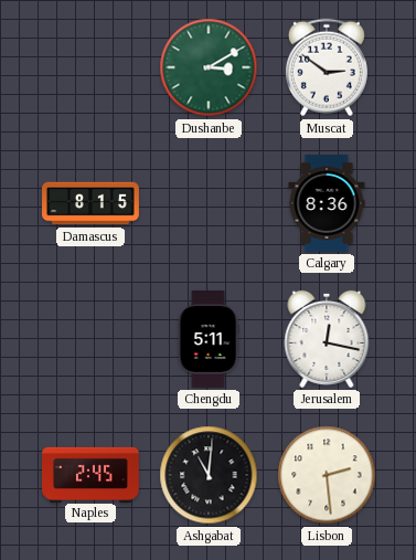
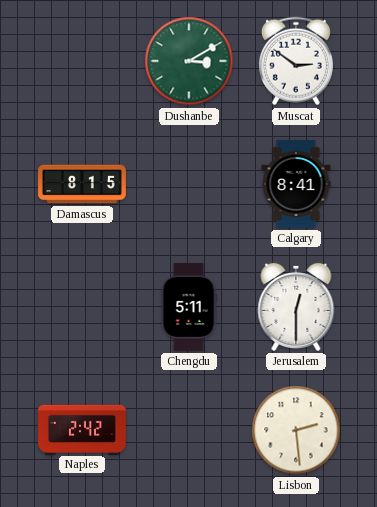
Calgary: 8:36 -> 8:41 (296, 185)
Jerusalem: 12:17 -> 12:30 (296, 307)
Naples: 2:45 -> 2:42 (83, 429)
Ashgabat: 11:01 -> none (209, 475)
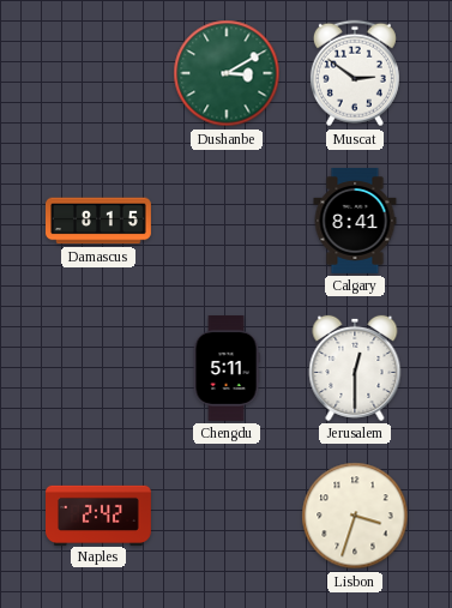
Lisbon: 2:29 -> 3:33 (355, 516)
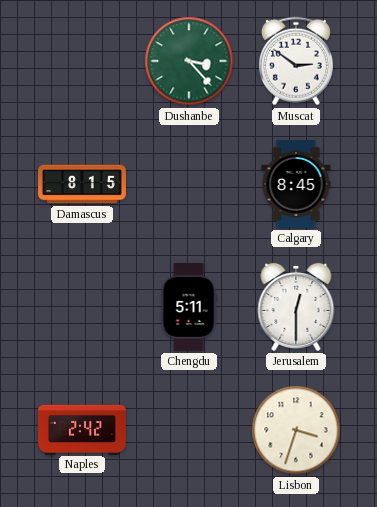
Dushanbe: 3:10 -> 3:23 (189, 61)
Calgary: 8:41 -> 8:45 (296, 185)
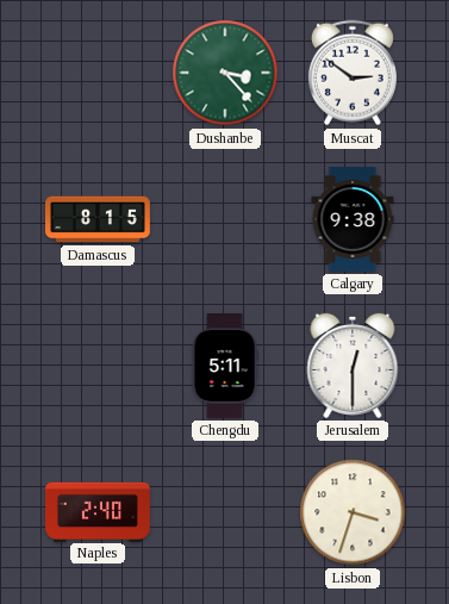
Calgary: 8:45 -> 9:38 (353, 220)
Naples: 2:42 -> 2:40 (99, 511)
